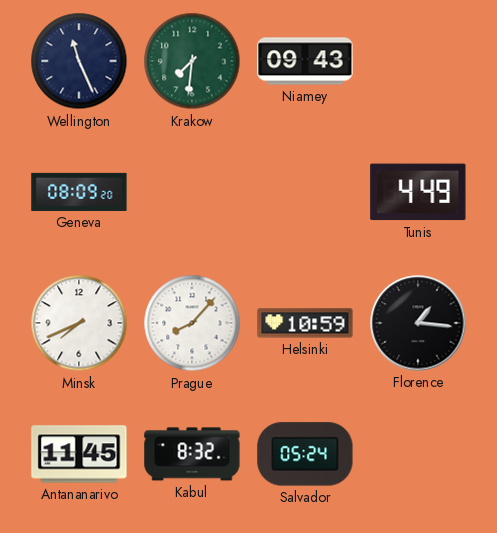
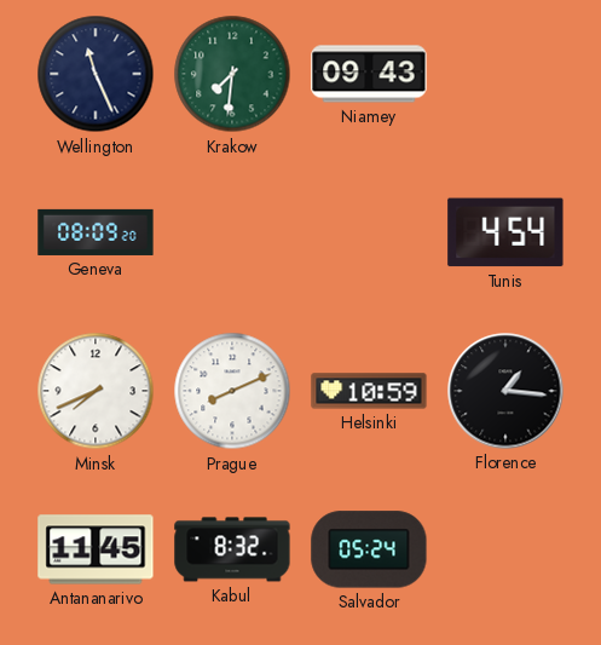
Tunis: 4:49 -> 4:54 (505, 232)
Prague: 8:07 -> 8:11 (232, 391)
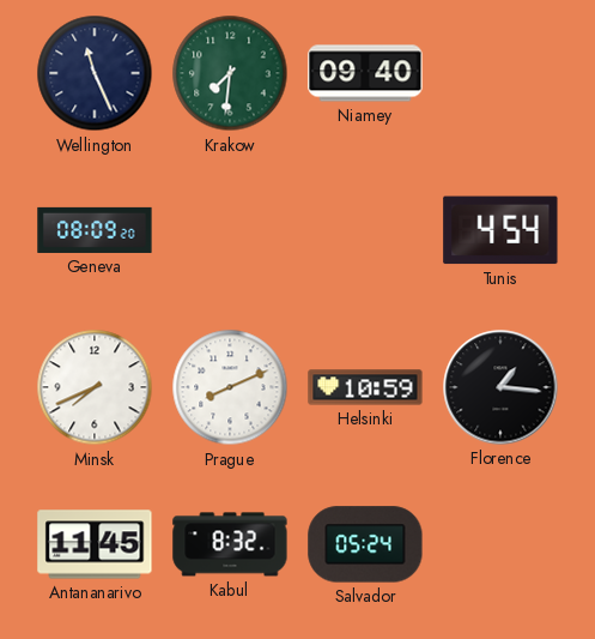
Niamey: 09:43 -> 09:40 (365, 73)
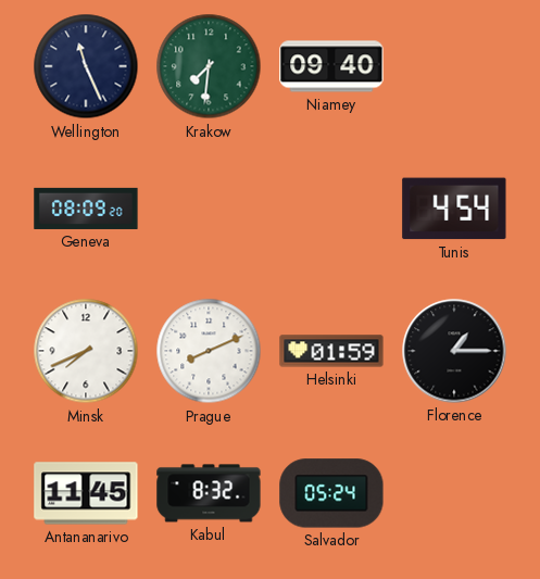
Helsinki: 10:59 -> 01:59 (331, 351)
Florence: 1:16 -> 1:15 (454, 351)
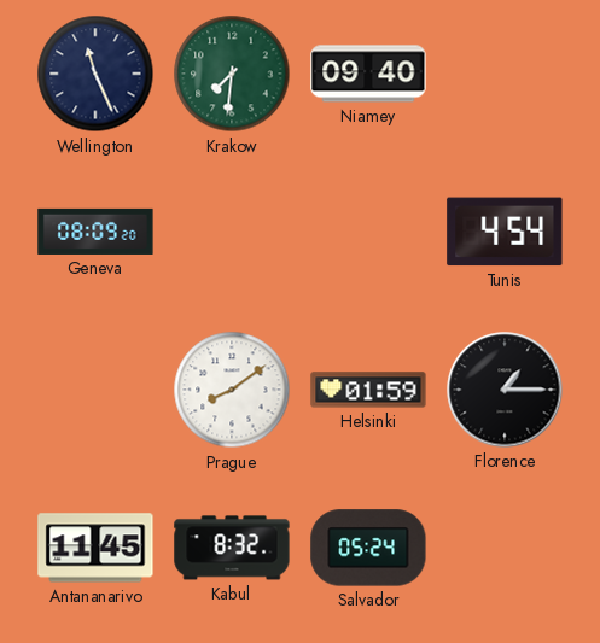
Minsk: 7:41 -> none (86, 351)
Prague: 8:11 -> 8:09 (232, 390)
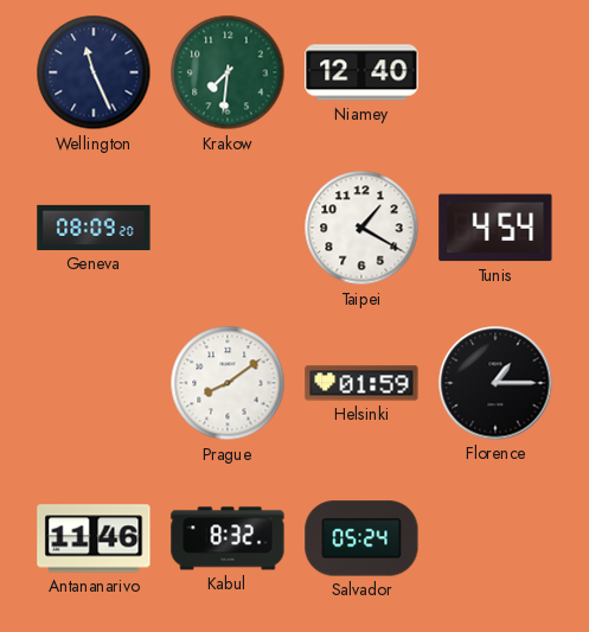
Niamey: 09:40 -> 12:40 (361, 72)
Taipei: none -> 1:20 (361, 228)
Antananarivo: 11:45 -> 11:46 (94, 538)
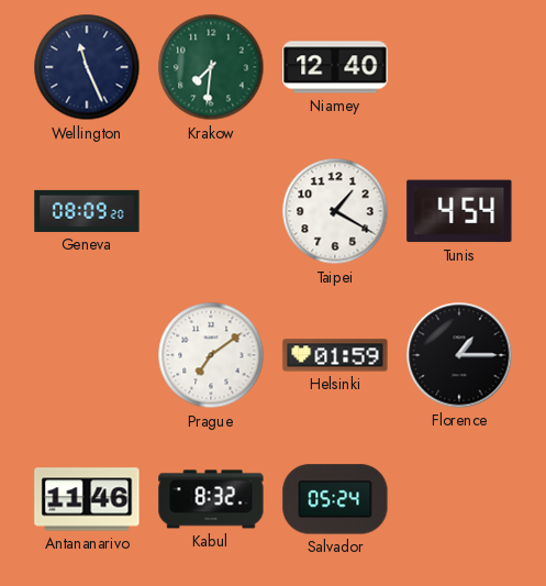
Prague: 8:09 -> 7:09 (211, 355)
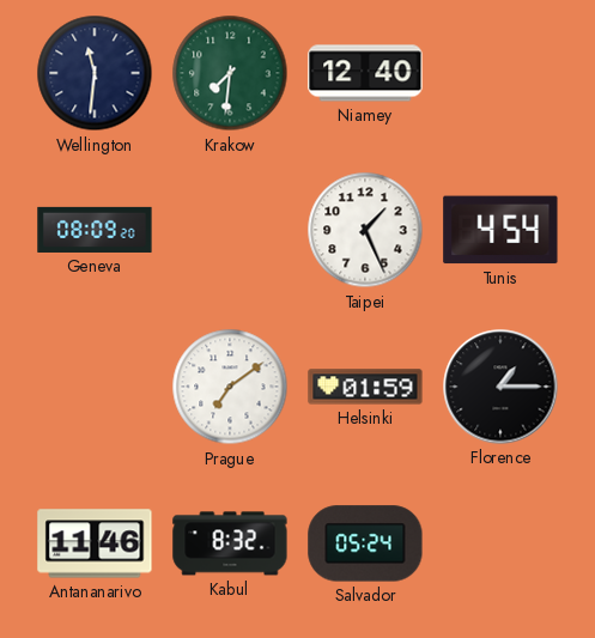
Wellington: 11:26 -> 11:31 (95, 73)
Taipei: 1:20 -> 1:26 (365, 230)
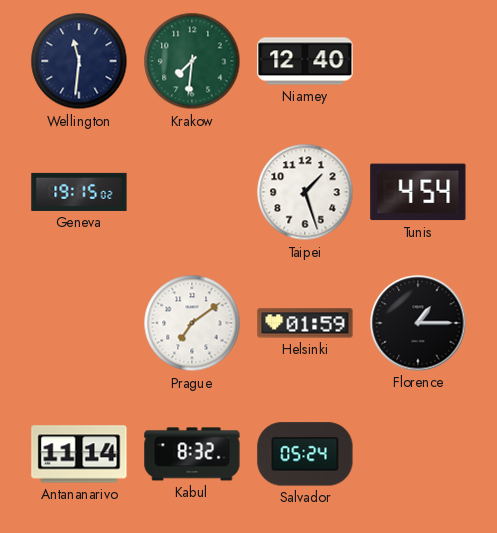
Geneva: 08:09 -> 19:15 (79, 192)
Taipei: 1:26 -> 1:27 (305, 192)
Antananarivo: 11:46 -> 11:14 (79, 454)
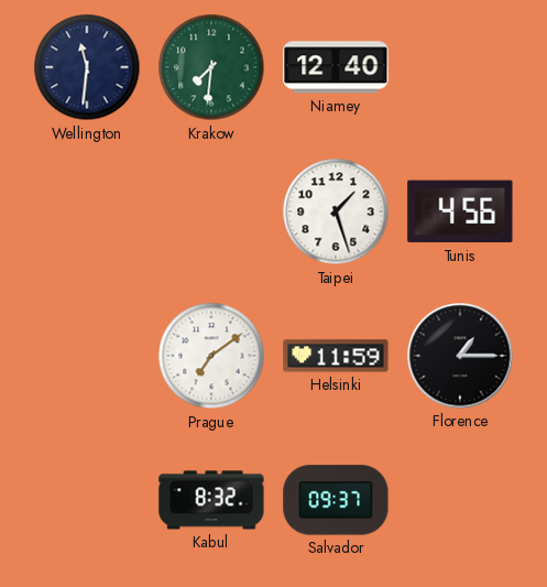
Geneva: 19:15 -> none (79, 192)
Tunis: 4:54 -> 4:56 (460, 211)
Helsinki: 01:59 -> 11:59 (336, 356)
Antananarivo: 11:14 -> none (79, 454)
Salvador: 05:24 -> 09:37 (336, 500)
